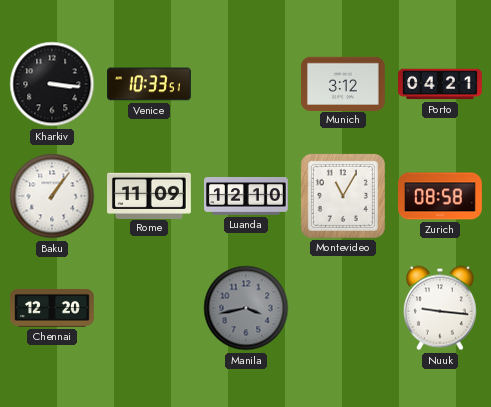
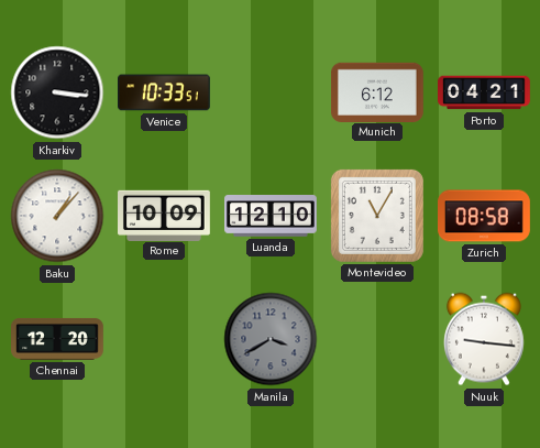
Munich: 3:12 -> 6:12 (378, 91)
Baku: 1:06 -> 1:07 (57, 216)
Rome: 11:09 -> 10:09 (165, 215)
Manila: 3:43 -> 3:40 (271, 339)
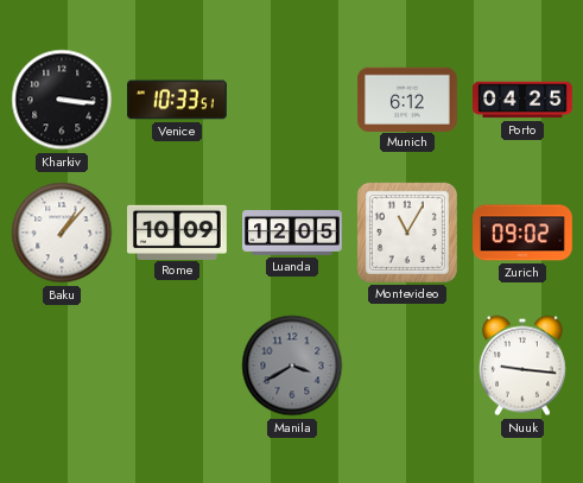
Porto: 04:21 -> 04:25 (524, 100)
Luanda: 12:10 -> 12:05 (293, 234)
Zurich: 08:58 -> 09:02 (524, 233)
Chennai: 12:20 -> none (58, 339)
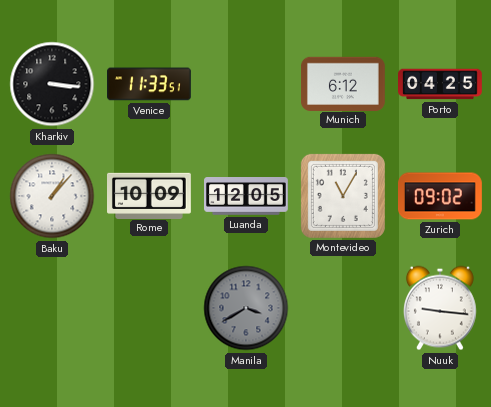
Venice: 10:33 -> 11:33 (150, 84)
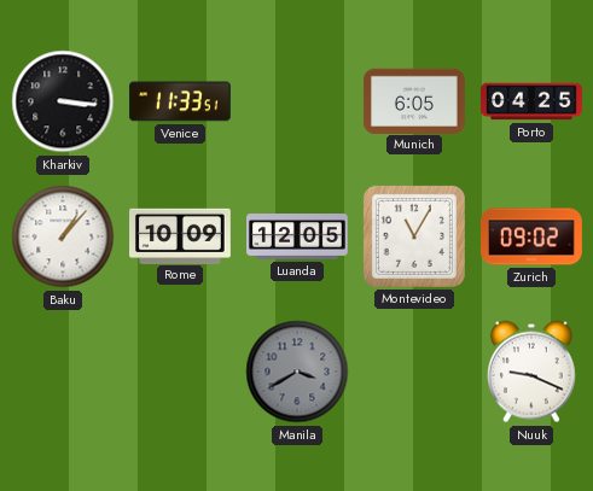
Munich: 6:12 -> 6:05 (415, 100)
Nuuk: 9:16 -> 9:19 (531, 372)
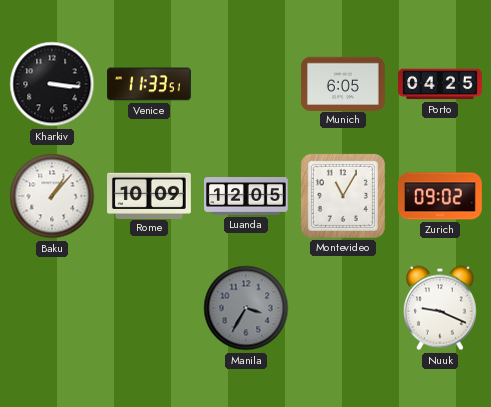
Manila: 3:40 -> 3:35 (246, 308)
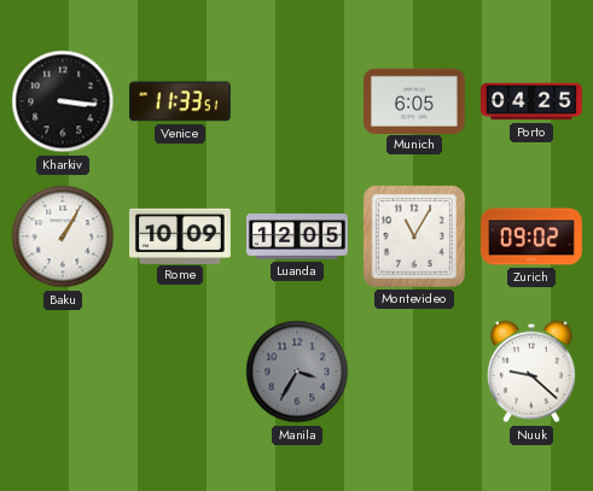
Baku: 1:07 -> 1:05 (63, 236)
Nuuk: 9:19 -> 9:22 (531, 372)
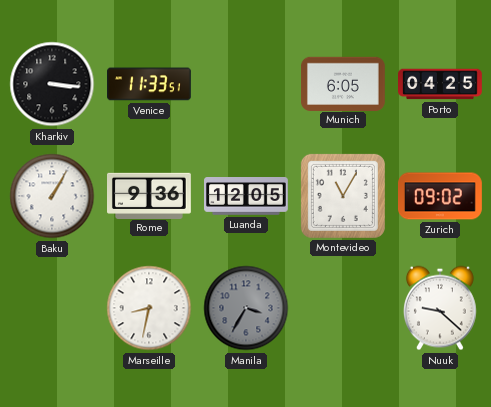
Rome: 10:09 -> 9:36 (150, 195)
Marseille: none -> 8:32 (149, 308)
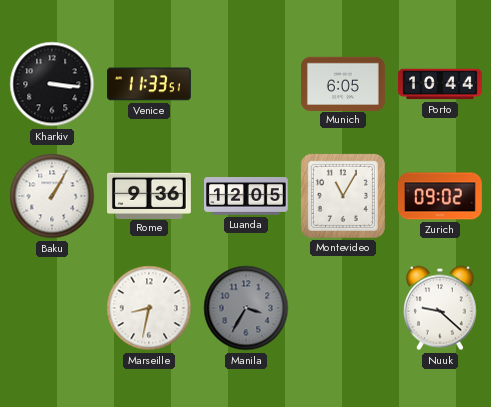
Porto: 04:25 -> 10:44 (441, 84)
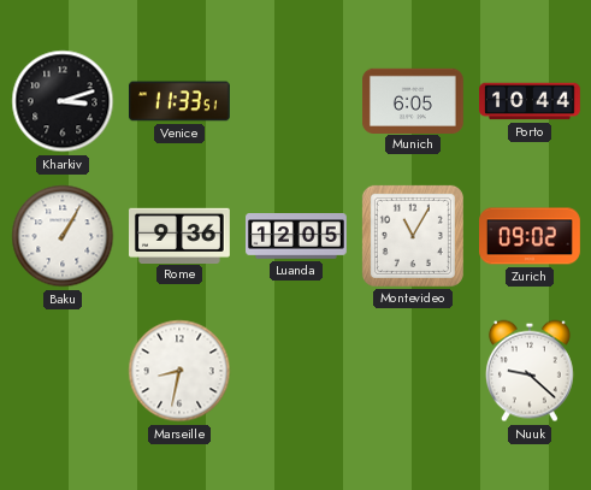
Kharkiv: 3:16 -> 3:12 (63, 101)
Manila: 3:35 -> none (246, 308)
